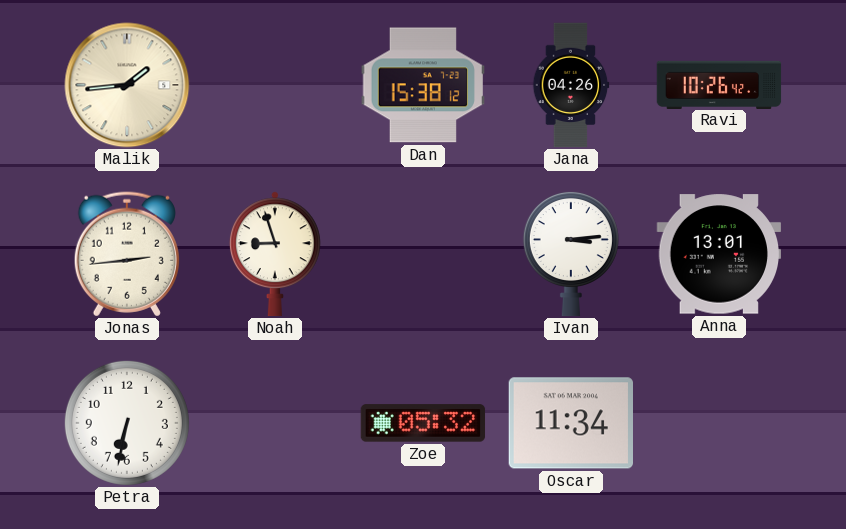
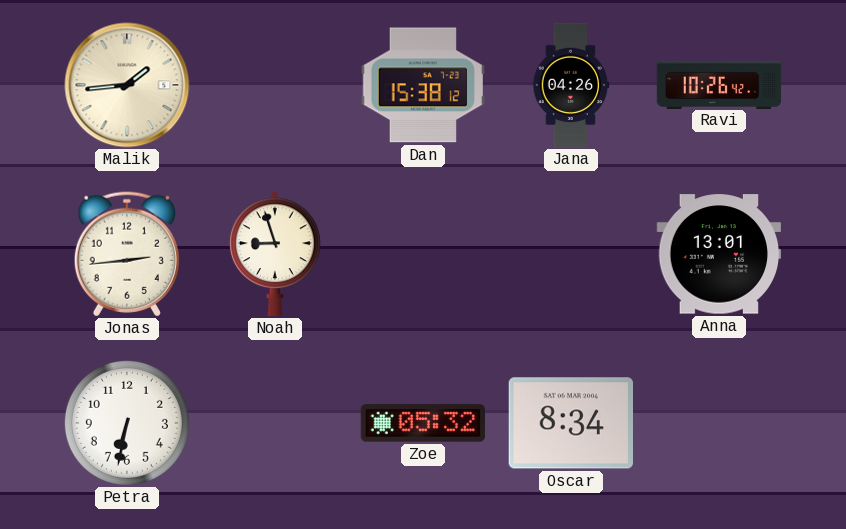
Ivan: 3:14 -> none (571, 254)
Oscar: 11:34 -> 8:34 (570, 423)
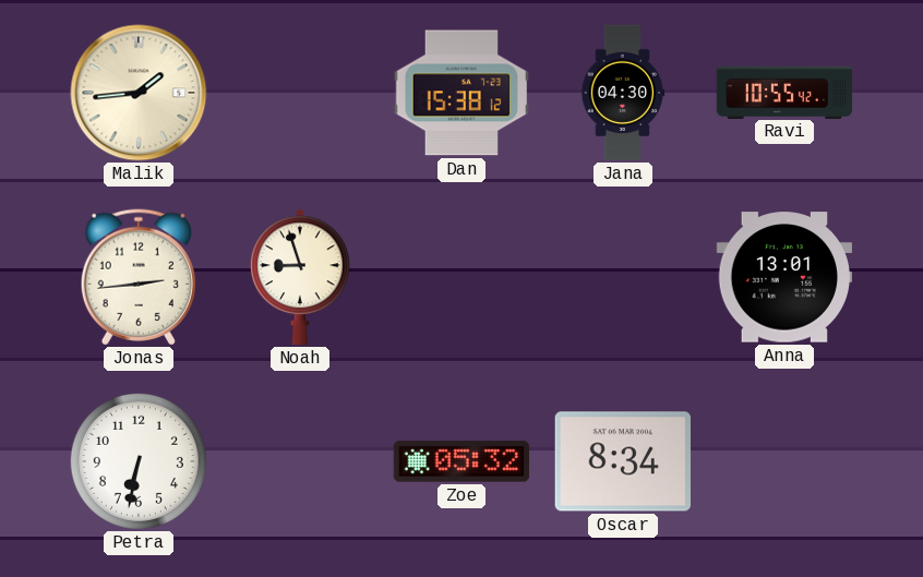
Jana: 04:26 -> 04:30 (623, 93)
Ravi: 10:26 -> 10:55 (784, 92)
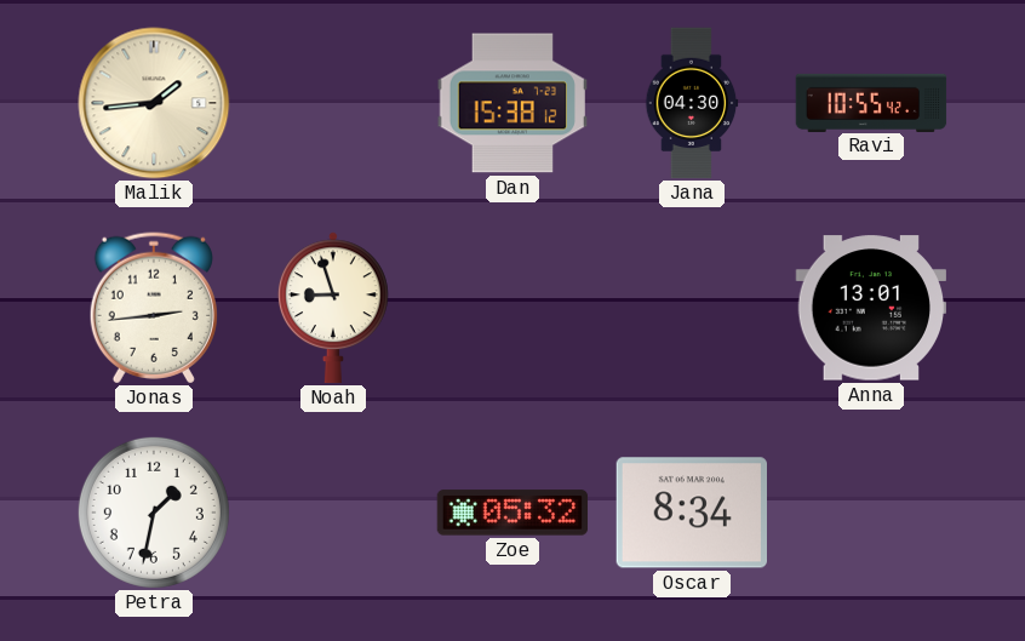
Petra: 6:32 -> 1:32 (154, 513)
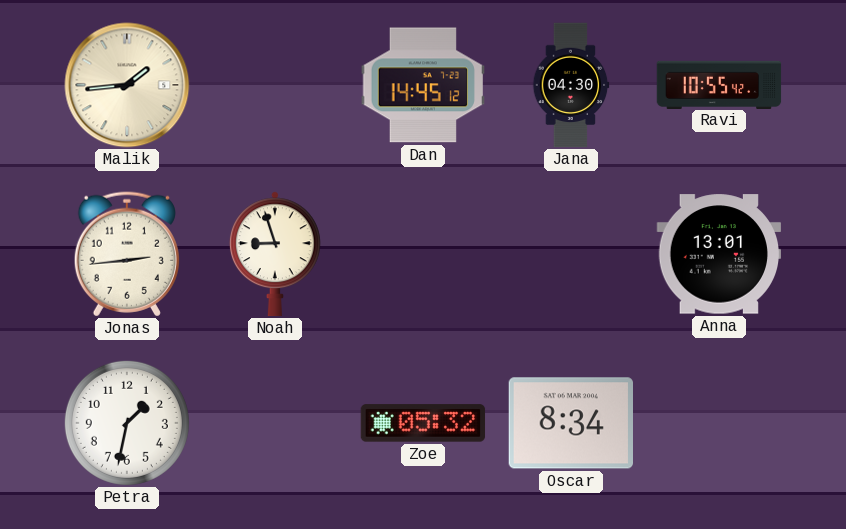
Dan: 15:38 -> 14:45 (422, 85)
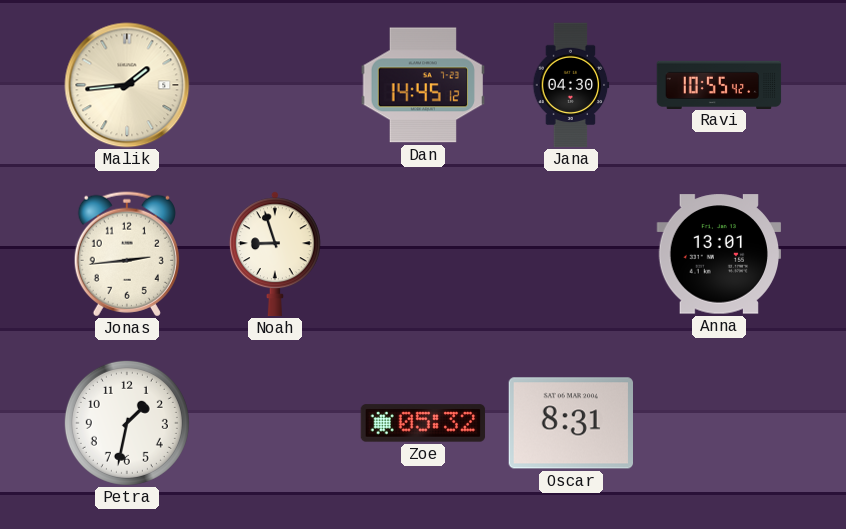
Oscar: 8:34 -> 8:31 (570, 423)
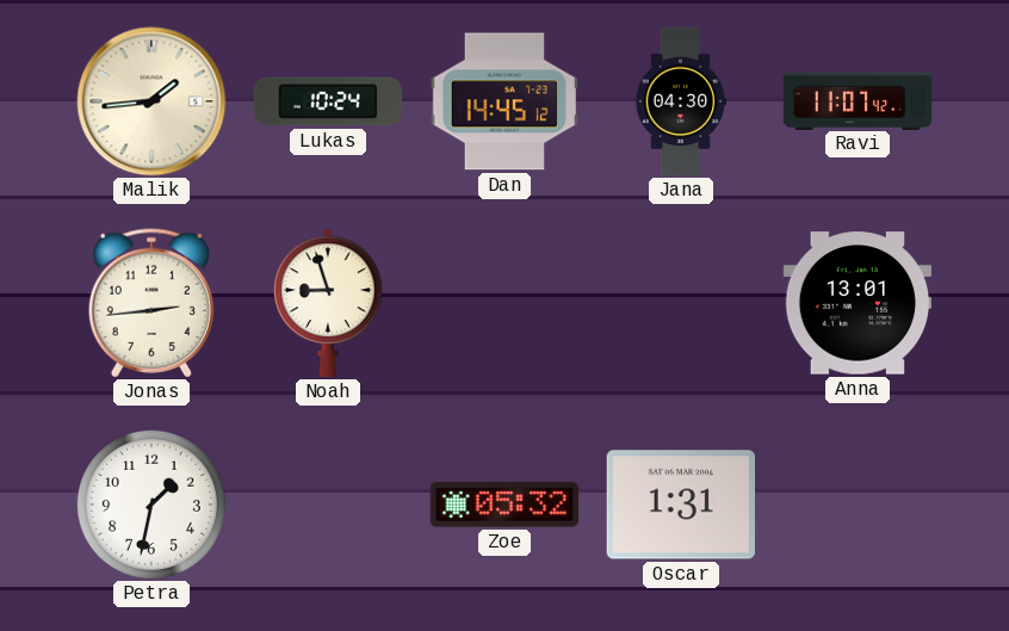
Lukas: none -> 10:24 (327, 101)
Ravi: 10:55 -> 11:07 (858, 100)
Oscar: 8:31 -> 1:31 (680, 505)
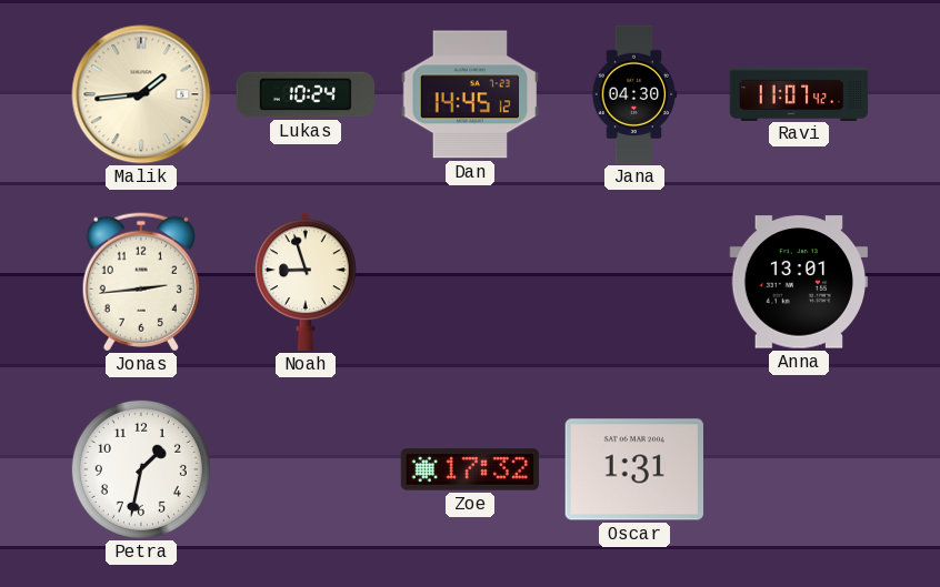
Zoe: 05:32 -> 17:32 (470, 469)
